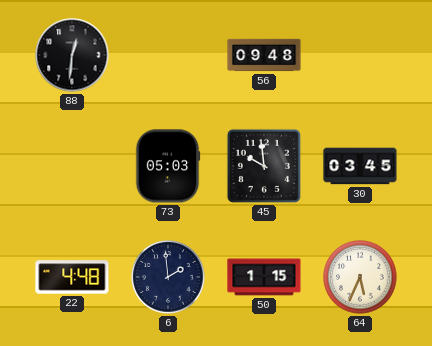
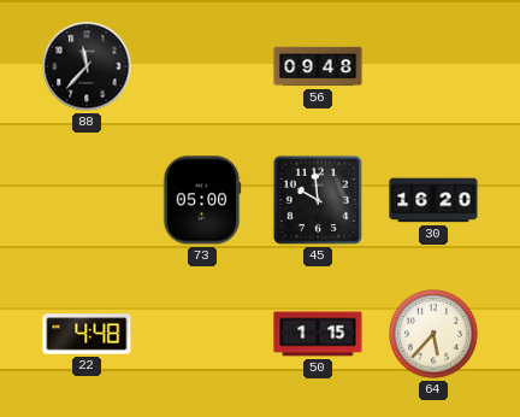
88: 12:31 -> 11:37 (87, 66)
73: 05:03 -> 05:00 (202, 200)
30: 03:45 -> 16:20 (433, 200)
6: 1:59 -> none (168, 277)
64: 5:34 -> 5:37 (433, 334)
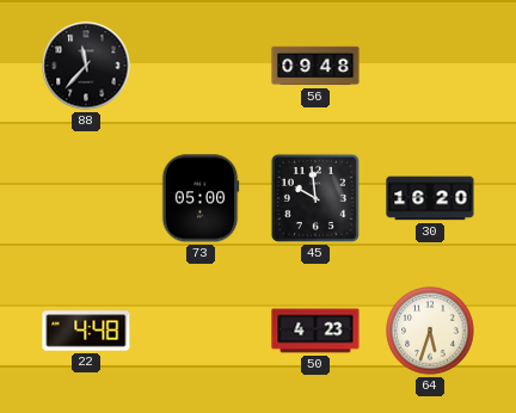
50: 1:15 -> 4:23 (315, 331)
64: 5:37 -> 5:33 (430, 331)
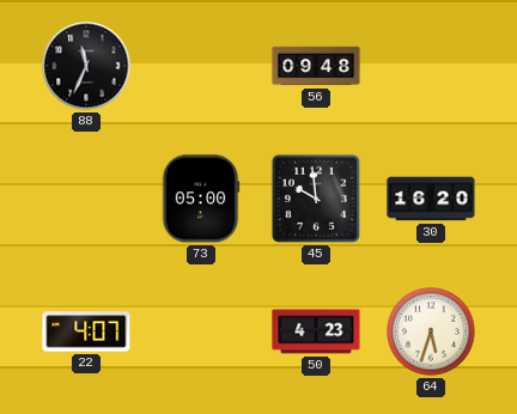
88: 11:37 -> 11:34 (86, 66)
22: 4:48 -> 4:07 (86, 331)
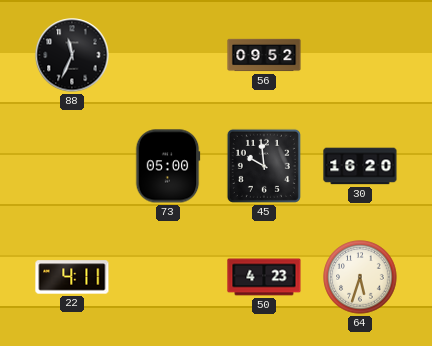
56: 09:48 -> 09:52 (264, 55)
22: 4:07 -> 4:11 (72, 277)
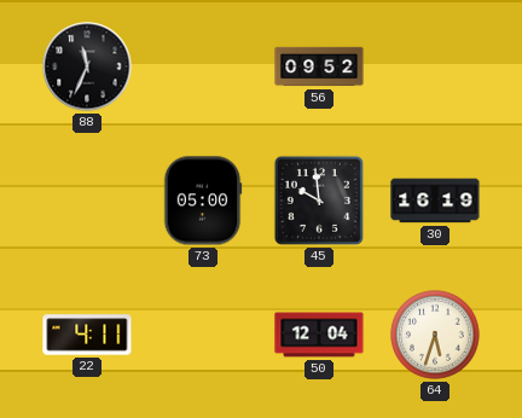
30: 16:20 -> 16:19 (435, 201)
50: 4:23 -> 12:04 (319, 335)
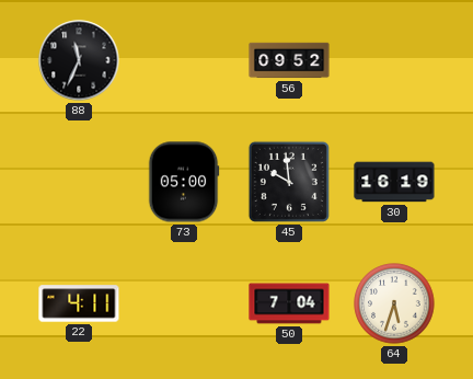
50: 12:04 -> 7:04 (289, 303)
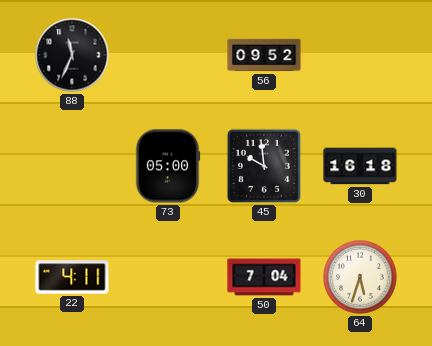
30: 16:19 -> 16:18 (360, 166)
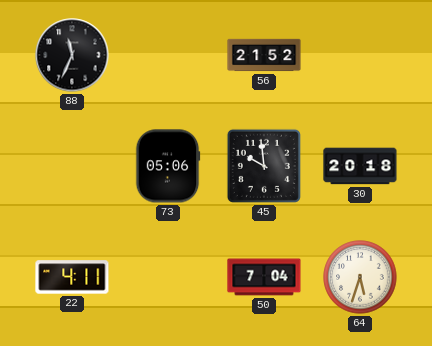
56: 09:52 -> 21:52 (264, 55)
73: 05:00 -> 05:06 (168, 166)
30: 16:18 -> 20:18 (360, 166)
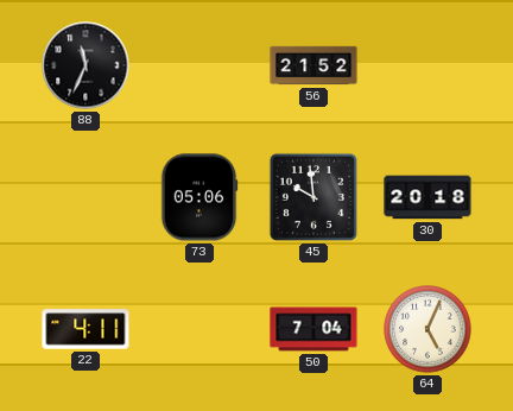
64: 5:33 -> 5:04 (427, 329)
